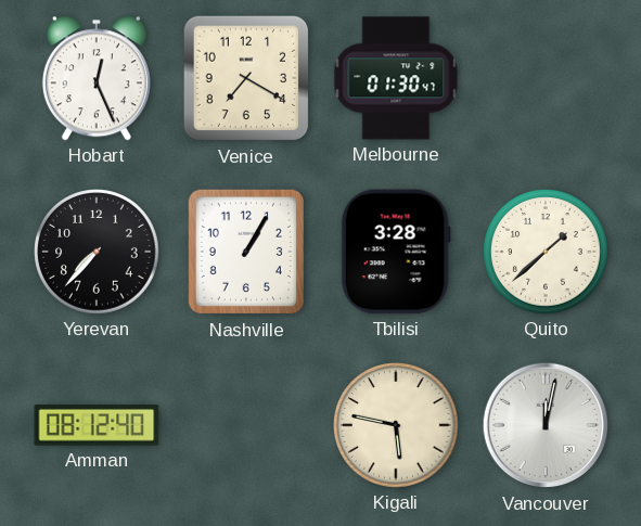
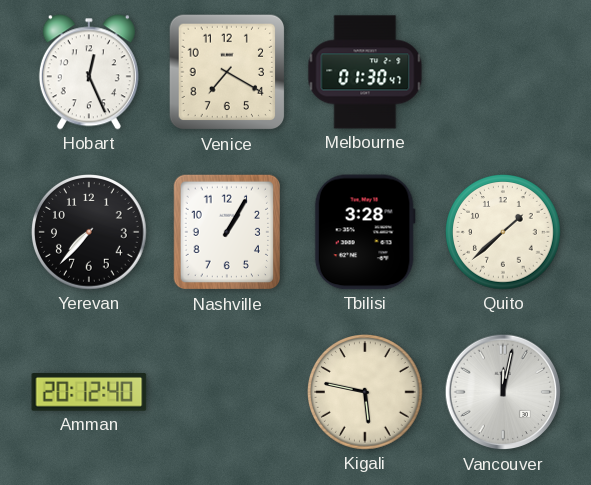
Amman: 08:12 -> 20:12 (89, 393)
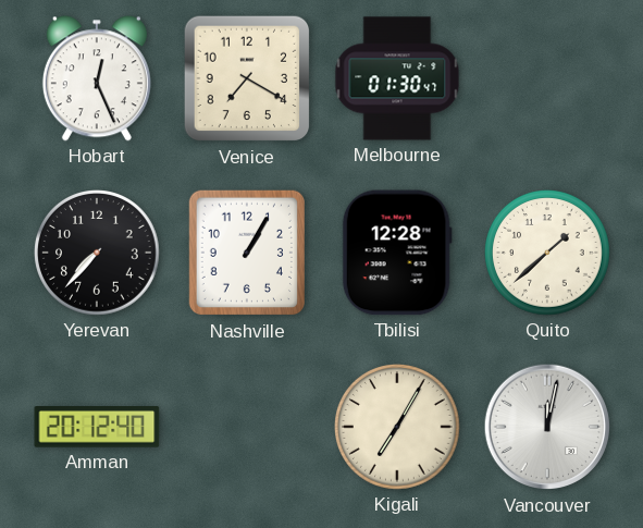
Tbilisi: 3:28 -> 12:28 (397, 253)
Kigali: 5:47 -> 7:05 (398, 428)
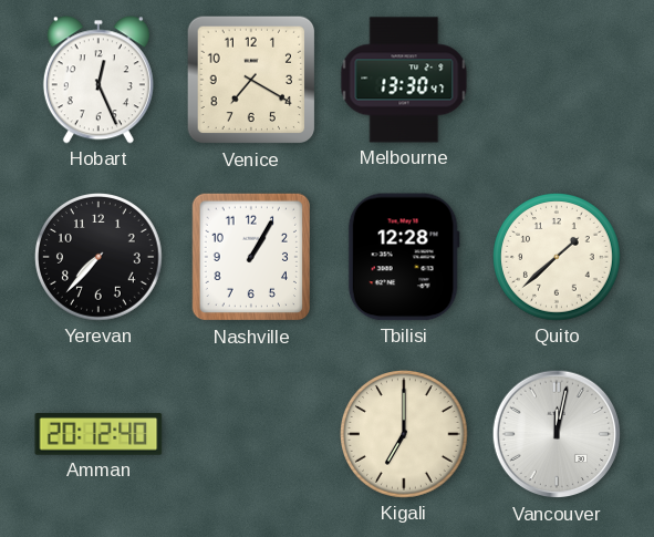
Melbourne: 01:30 -> 13:30 (404, 80)
Kigali: 7:05 -> 7:00 (405, 435)
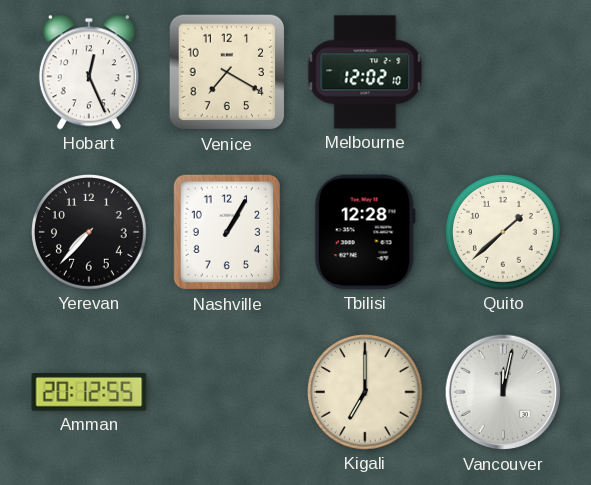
Melbourne: 13:30 -> 12:02 (365, 72)
Amman: 20:12:40 -> 20:12:55 (89, 393)
